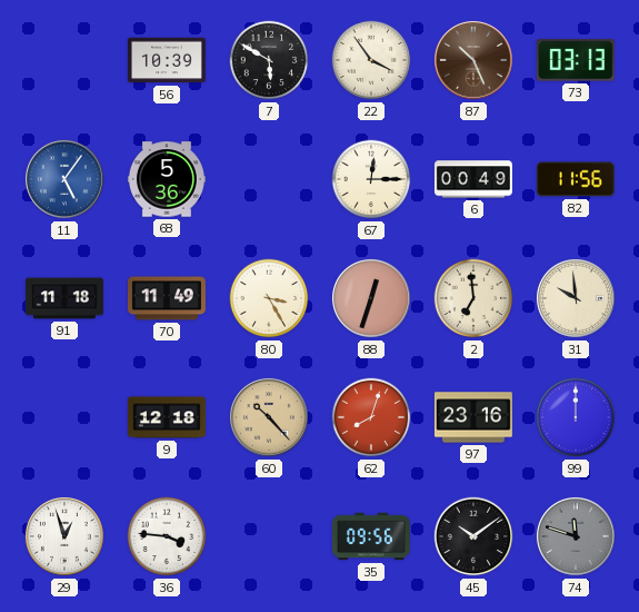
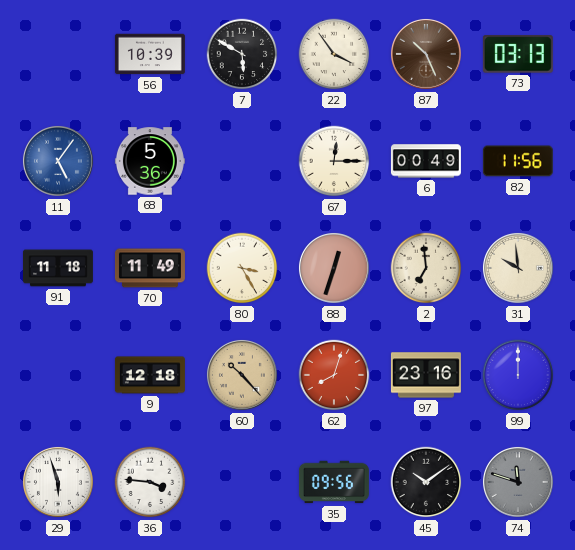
29: 12:57 -> 5:57 (59, 483)
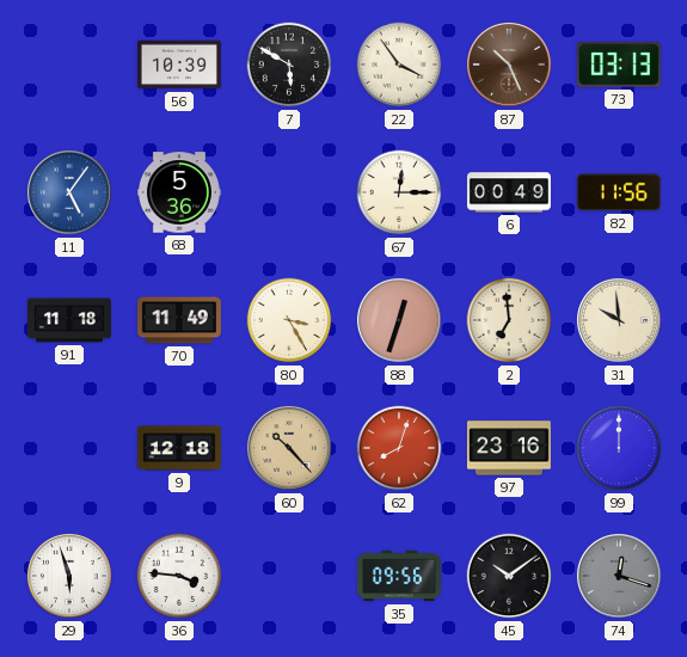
74: 11:48 -> 12:18 (620, 577)
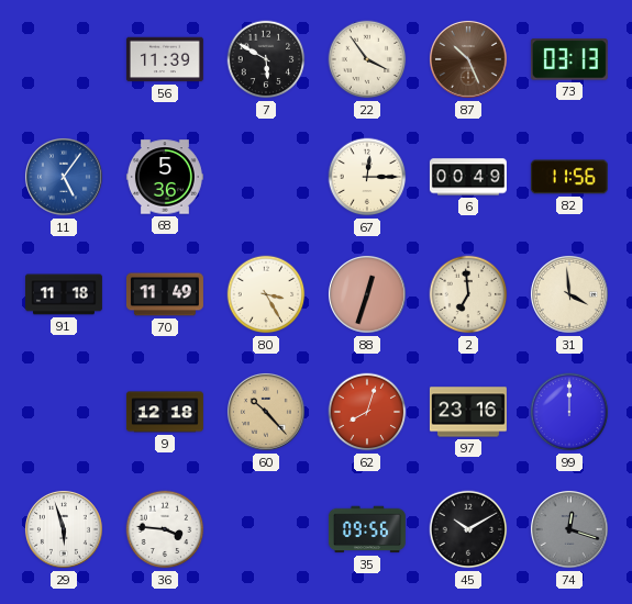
56: 10:39 -> 11:39 (165, 59)
31: 9:59 -> 3:59 (570, 295)
45: 10:09 -> 10:10 (468, 529)
